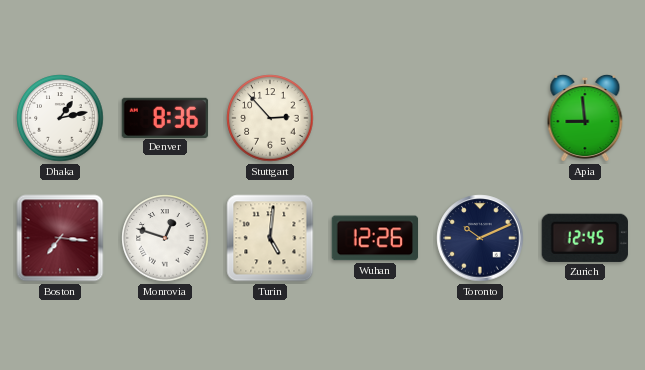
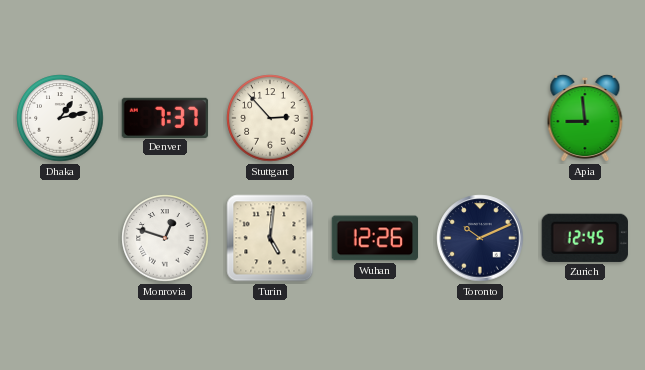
Denver: 8:36 -> 7:37 (165, 117)
Boston: 7:16 -> none (60, 238)
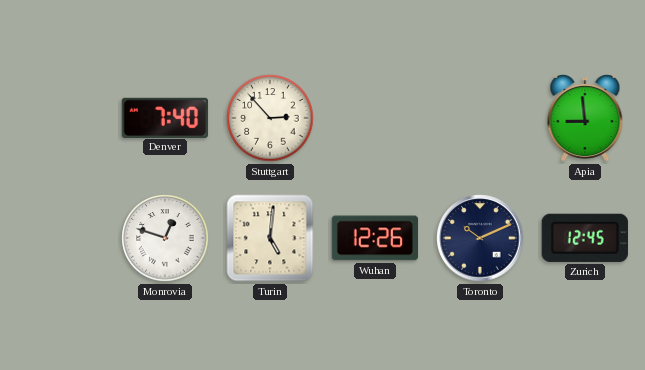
Dhaka: 1:13 -> none (60, 118)
Denver: 7:37 -> 7:40 (165, 117)
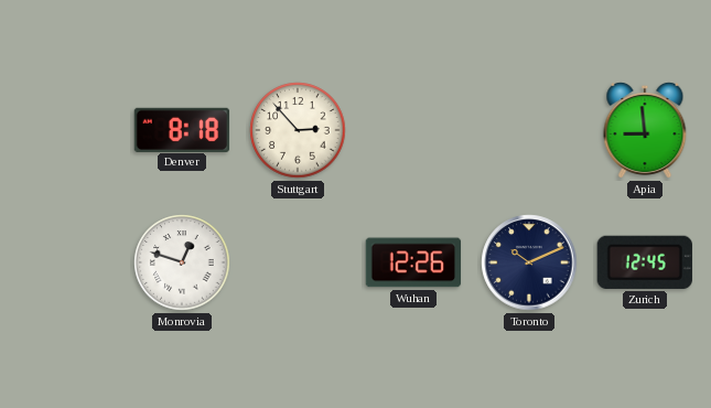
Denver: 7:40 -> 8:18 (182, 129)
Turin: 5:01 -> none (270, 238)
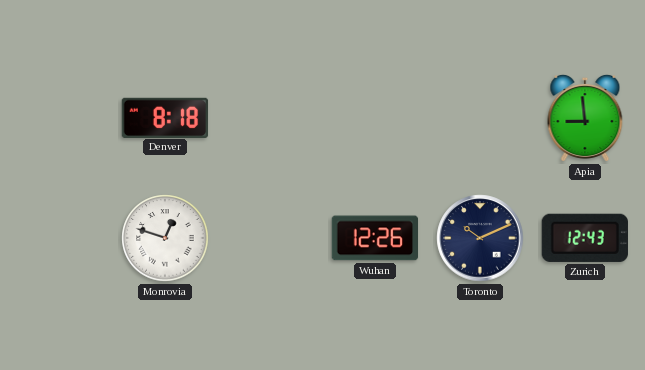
Stuttgart: 2:53 -> none (298, 130)
Zurich: 12:45 -> 12:43 (585, 238)
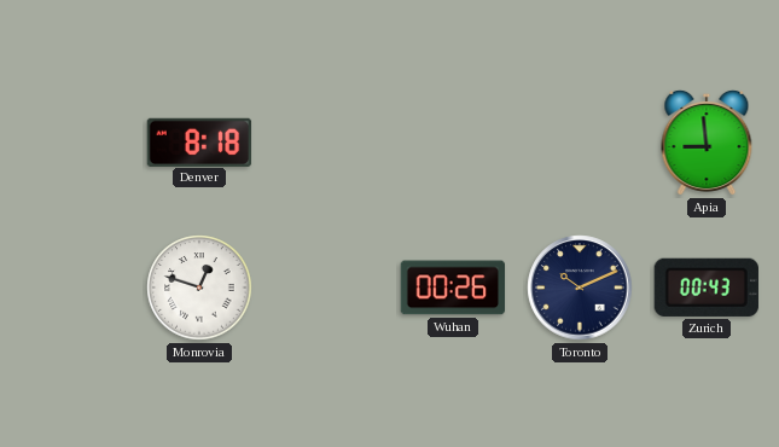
Wuhan: 12:26 -> 00:26 (453, 288)
Zurich: 12:43 -> 00:43 (707, 288)
